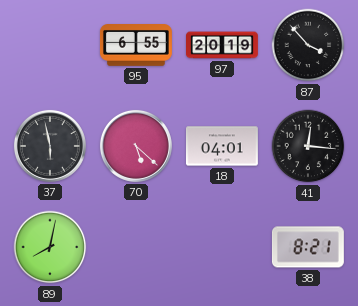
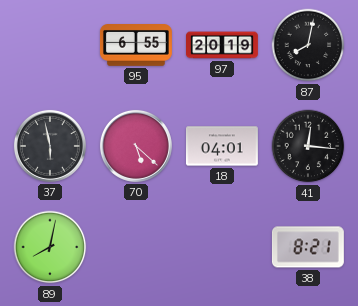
87: 3:53 -> 8:02 (308, 45)
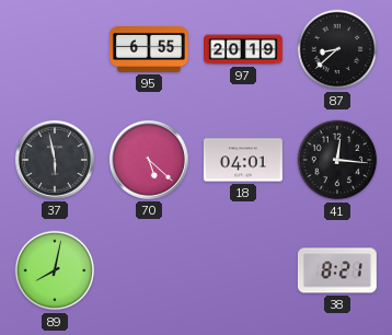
87: 8:02 -> 8:38 (337, 49)
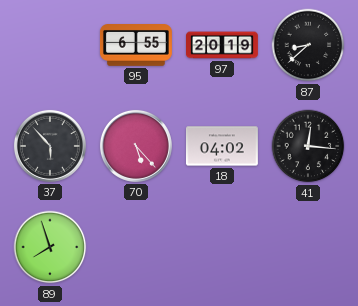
37: 5:58 -> 5:53 (50, 146)
70: 5:22 -> 5:23 (136, 146)
18: 04:01 -> 04:02 (222, 146)
89: 8:02 -> 7:57 (50, 247)
38: 8:21 -> none (337, 270)
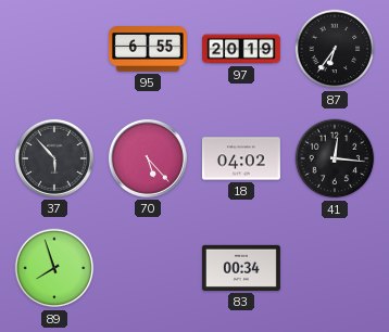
87: 8:38 -> 6:36 (335, 49)
83: none -> 00:34 (241, 268)
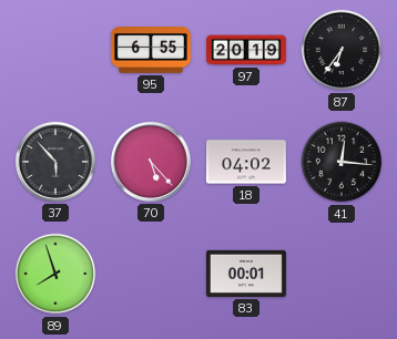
83: 00:34 -> 00:01 (246, 274)
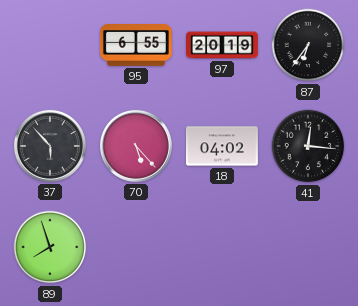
83: 00:01 -> none (246, 274)
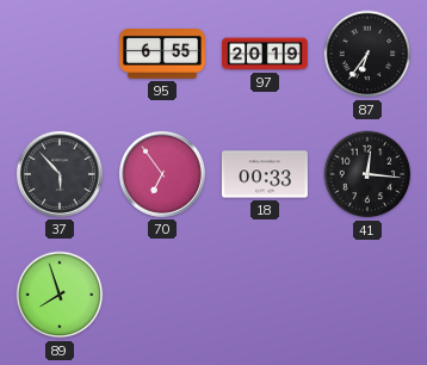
70: 5:23 -> 6:54 (162, 174)
18: 04:02 -> 00:33 (265, 174)
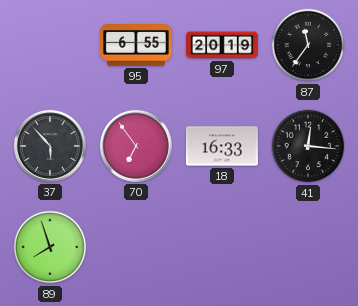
87: 6:36 -> 11:36 (308, 45)
18: 00:33 -> 16:33 (222, 146)
